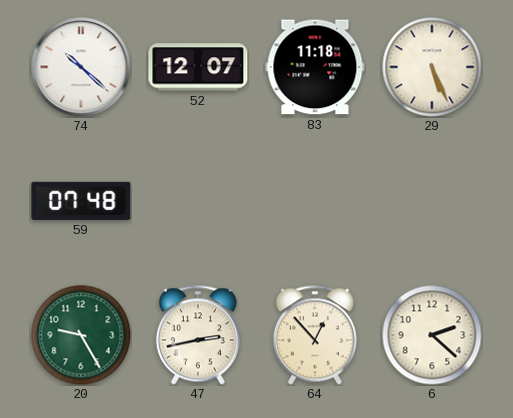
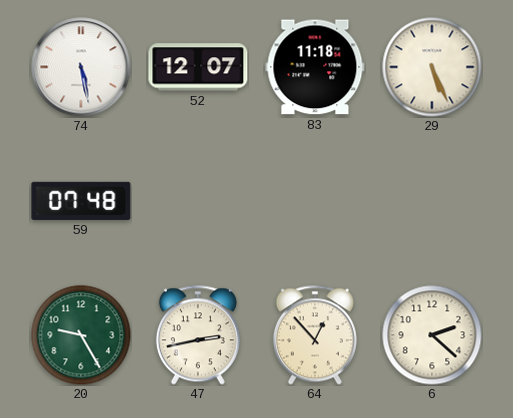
74: 10:22 -> 5:28 (81, 67)
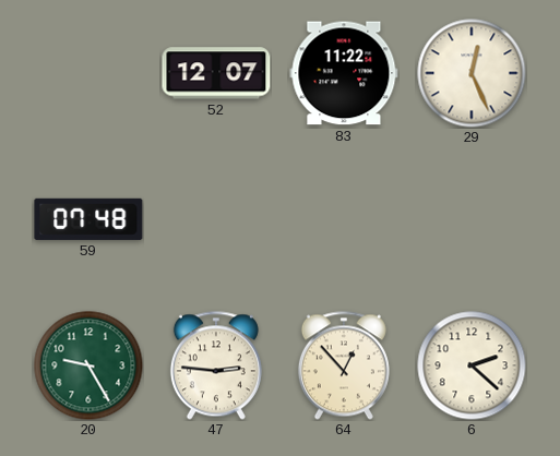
74: 5:28 -> none (81, 67)
83: 11:18 -> 11:22 (344, 73)
29: 5:26 -> 12:26 (472, 73)
47: 2:43 -> 2:46 (216, 365)
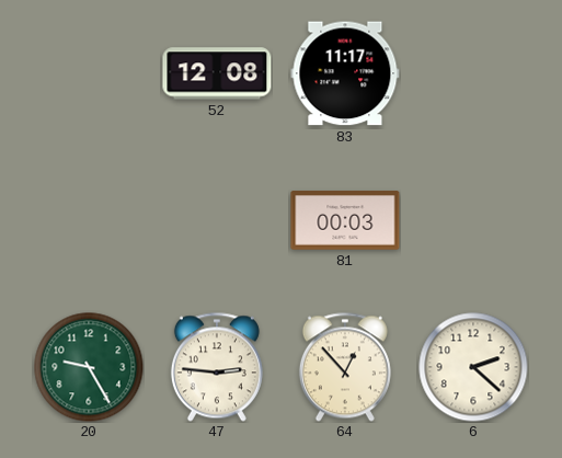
52: 12:07 -> 12:08 (217, 73)
83: 11:22 -> 11:17 (345, 73)
29: 12:26 -> none (472, 73)
59: 07:48 -> none (88, 219)
81: none -> 00:03 (345, 220)
